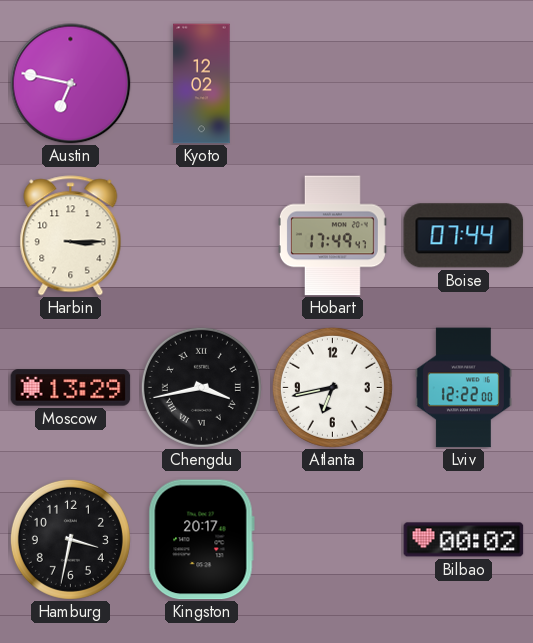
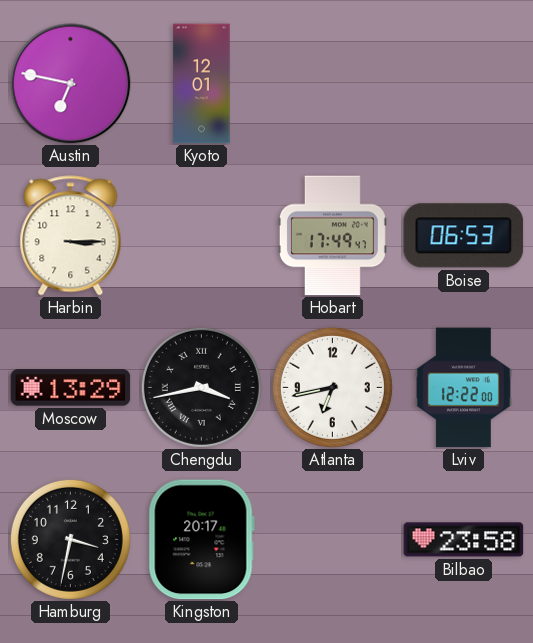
Kyoto: 12:02 -> 12:01 (202, 84)
Boise: 07:44 -> 06:53 (464, 236)
Bilbao: 00:02 -> 23:58 (464, 540)
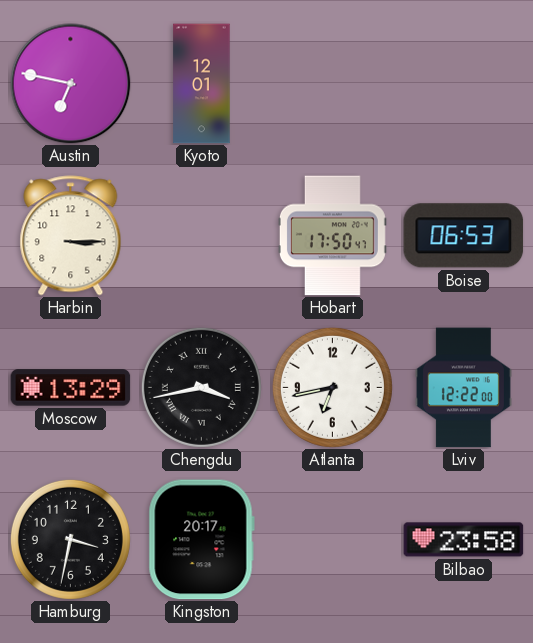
Hobart: 17:49 -> 17:50 (332, 236)
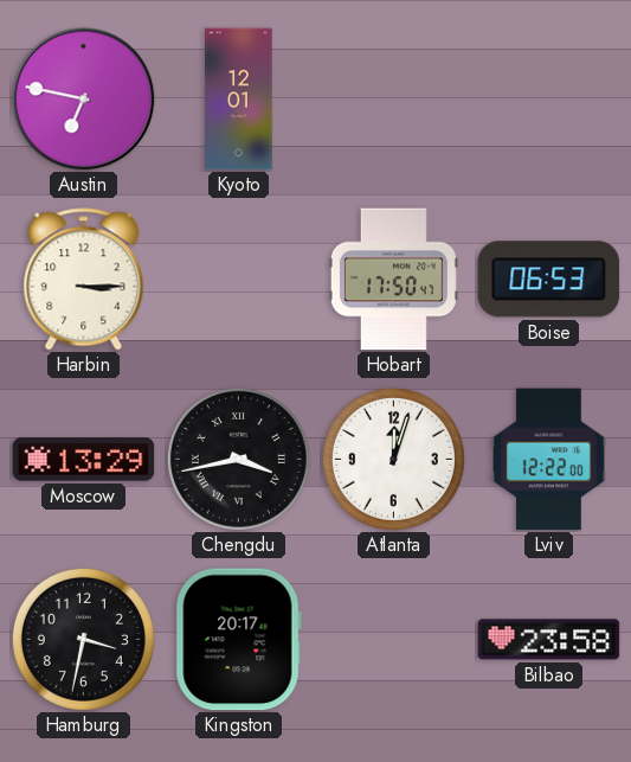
Atlanta: 6:43 -> 12:03 (393, 459)
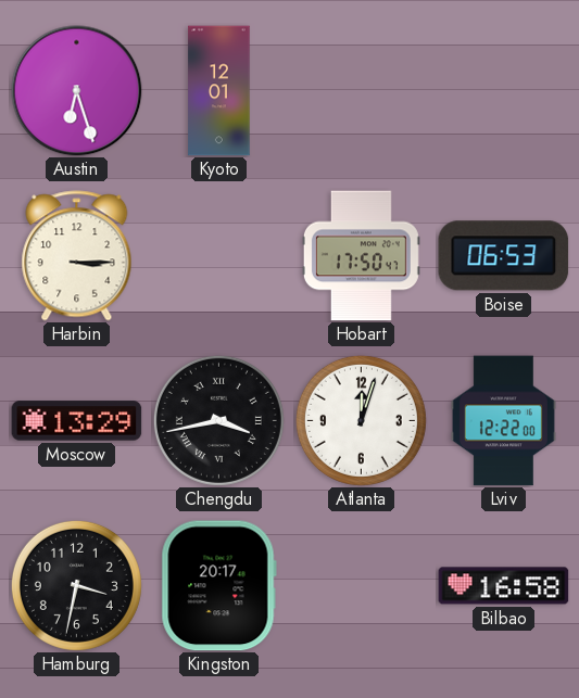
Austin: 6:47 -> 6:27 (77, 91)
Bilbao: 23:58 -> 16:58 (504, 586)
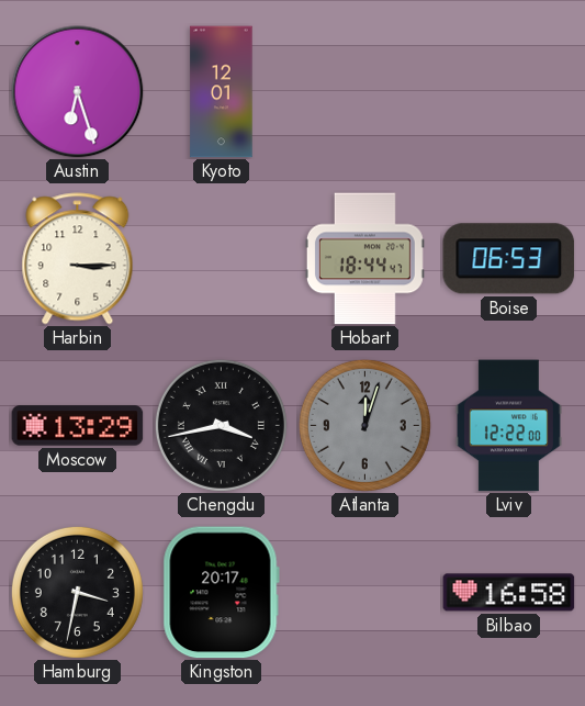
Hobart: 17:50 -> 18:44 (364, 259)
Atlanta dial: white -> grey (364, 425)
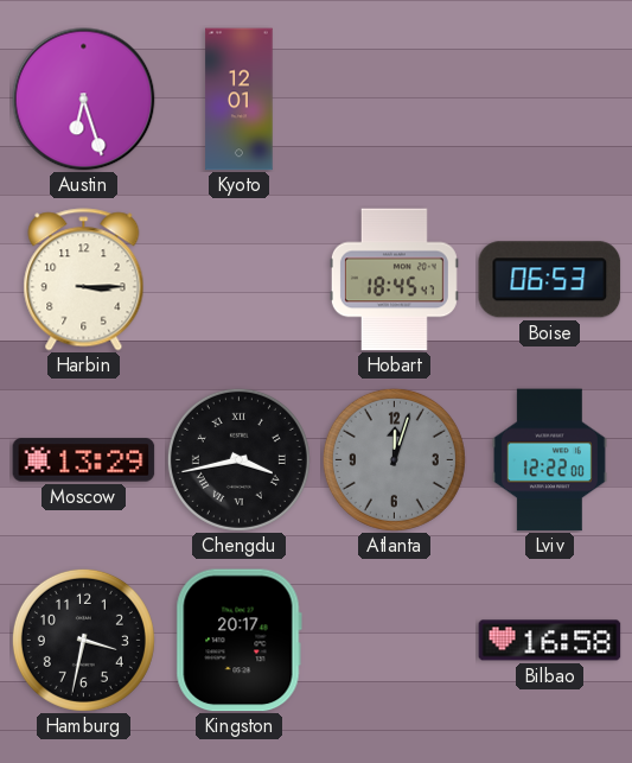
Hobart: 18:44 -> 18:45 (394, 280)
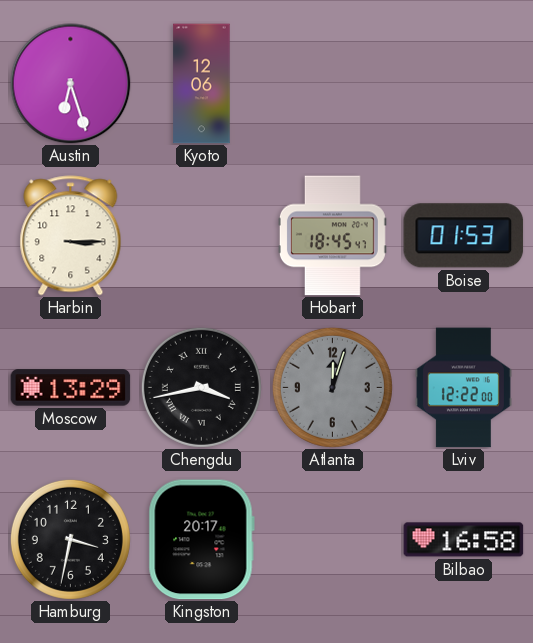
Kyoto: 12:01 -> 12:06 (202, 84)
Boise: 06:53 -> 01:53 (464, 236)
